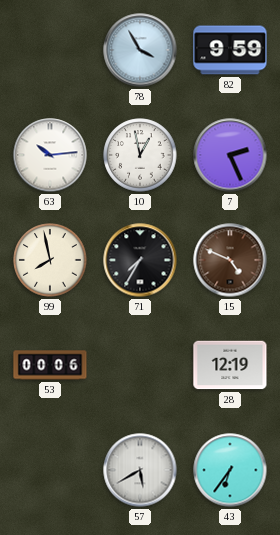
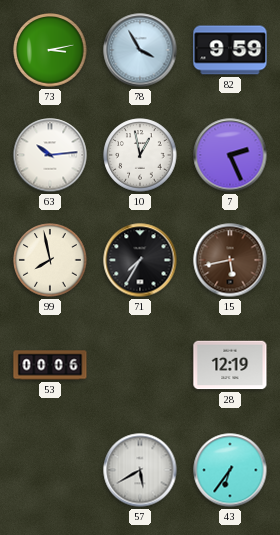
73: none -> 3:13 (50, 50)
15: 4:49 -> 5:43 (230, 260)
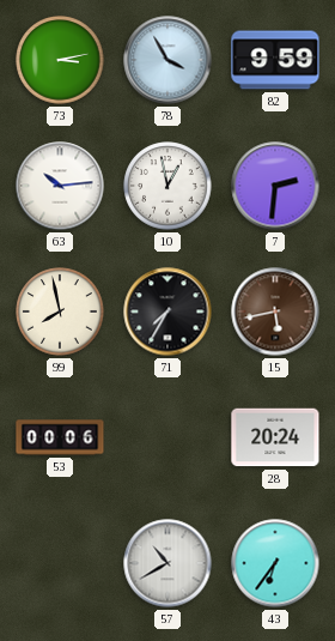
7: 2:26 -> 2:31 (275, 186)
28: 12:19 -> 20:24 (275, 437)
57: 5:40 -> 10:40 (167, 563)
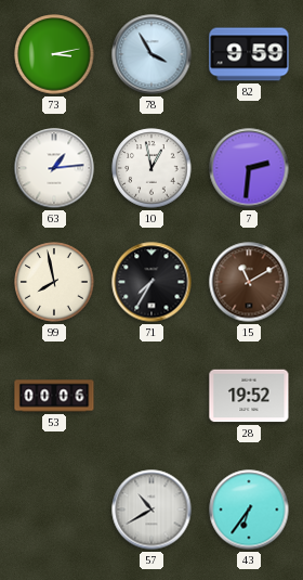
63: 10:14 -> 1:14 (54, 168)
15: 5:43 -> 11:10 (249, 282)
28: 20:24 -> 19:52 (249, 396)
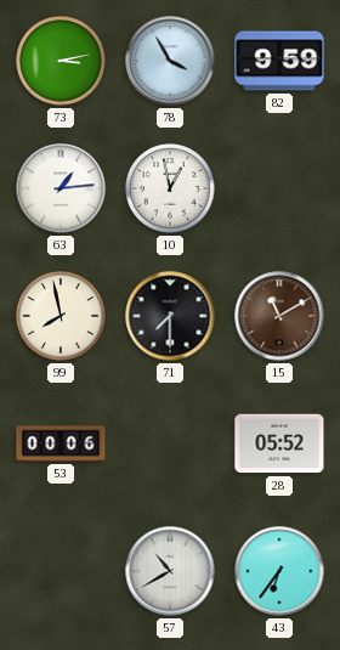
7: 2:31 -> none (249, 168)
71: 7:35 -> 7:30 (170, 316)
28: 19:52 -> 05:52 (279, 443)
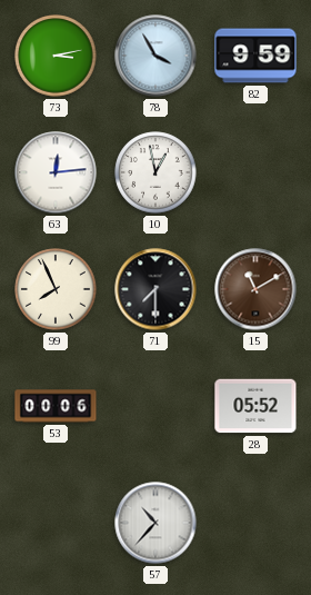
63: 1:14 -> 12:14 (56, 172)
99: 7:58 -> 7:56 (56, 289)
57: 10:40 -> 10:37 (155, 523)
43: 6:36 -> none (279, 571)
